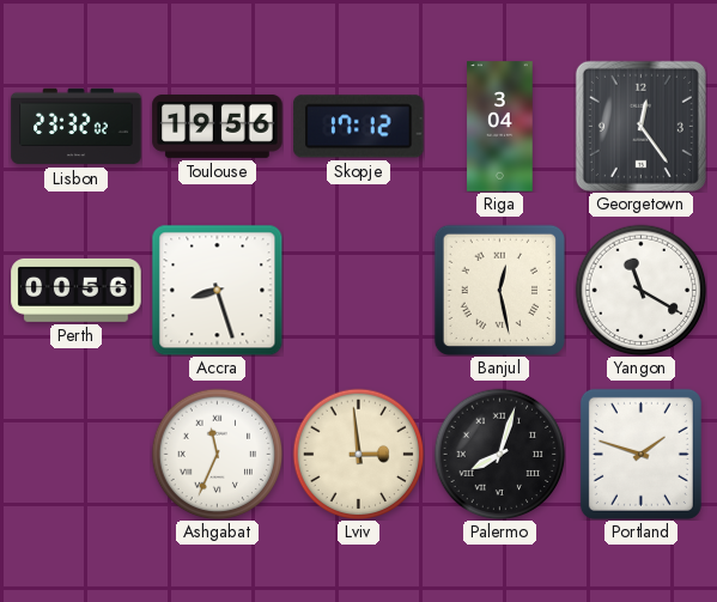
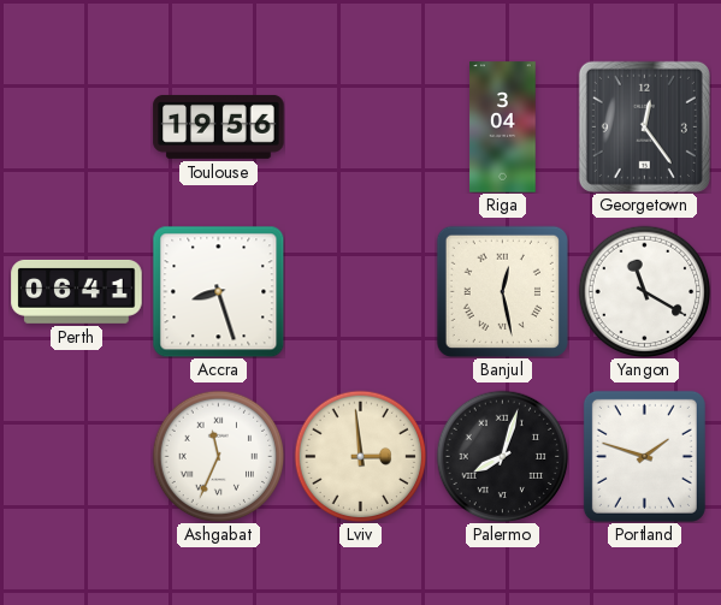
Lisbon: 23:32 -> none (77, 127)
Skopje: 17:12 -> none (359, 127)
Perth: 00:56 -> 06:41 (77, 292)
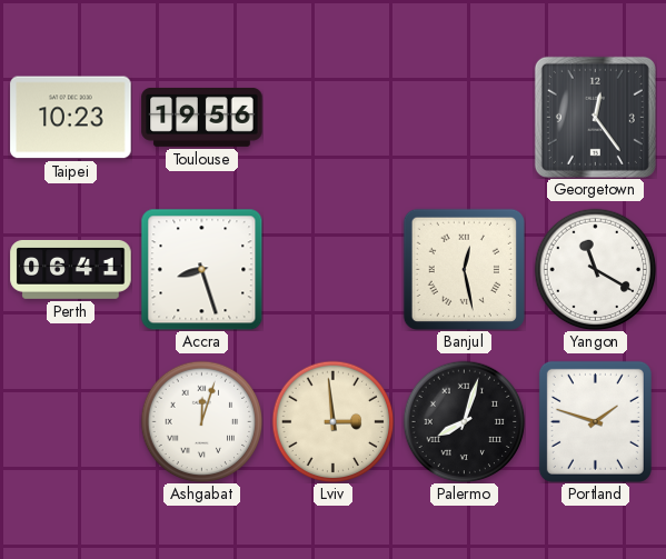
Taipei: none -> 10:23 (71, 118)
Riga: 3:04 -> none (503, 127)
Ashgabat: 11:34 -> 12:03 (201, 421)
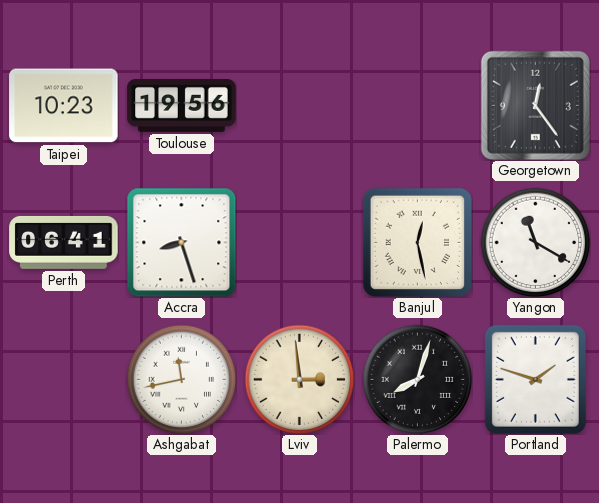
Ashgabat: 12:03 -> 11:43 (181, 379)
